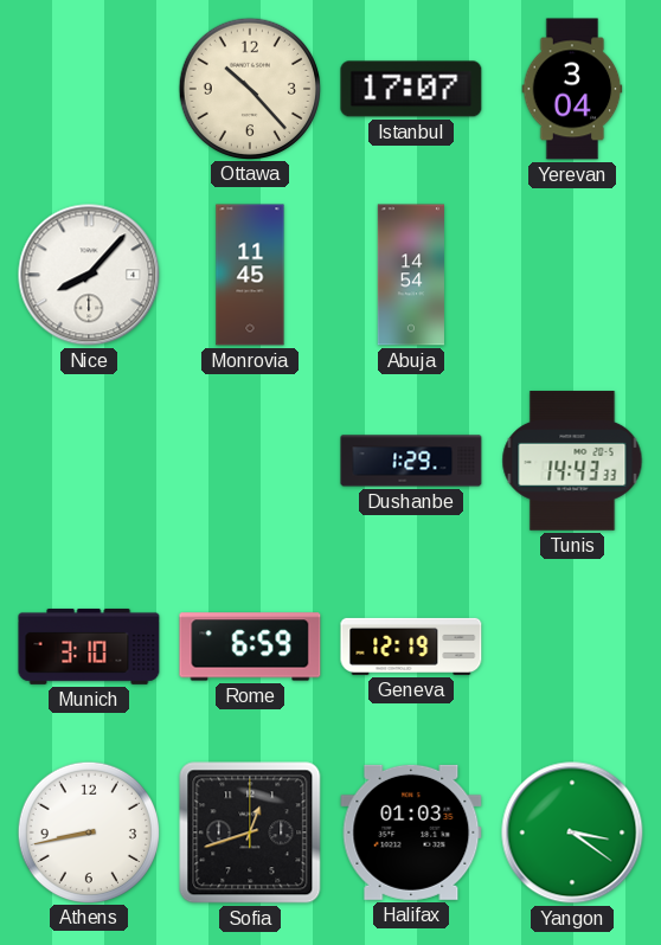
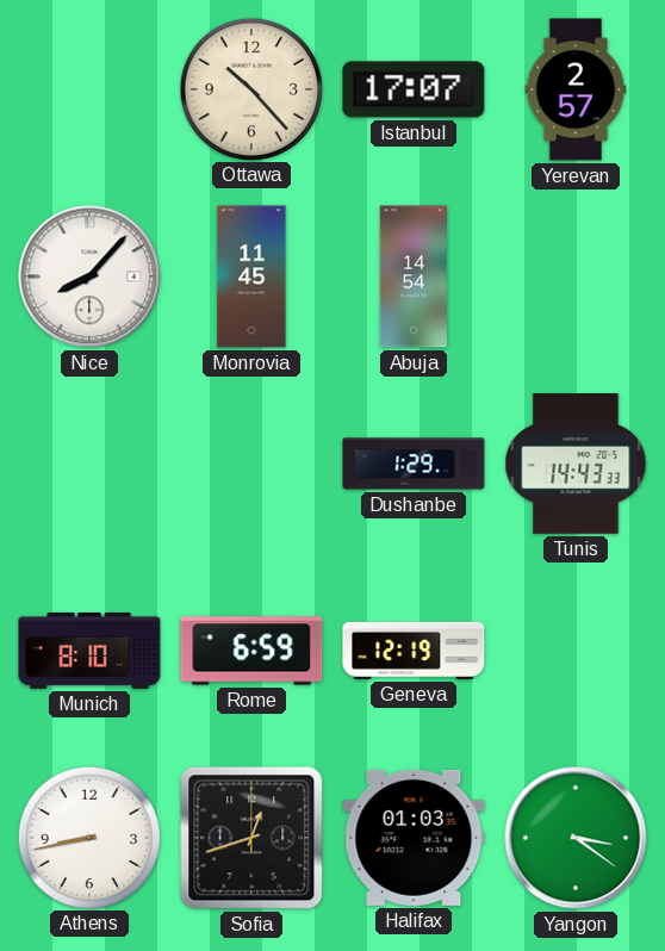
Yerevan: 3:04 -> 2:57 (576, 89)
Munich: 3:10 -> 8:10 (89, 651)
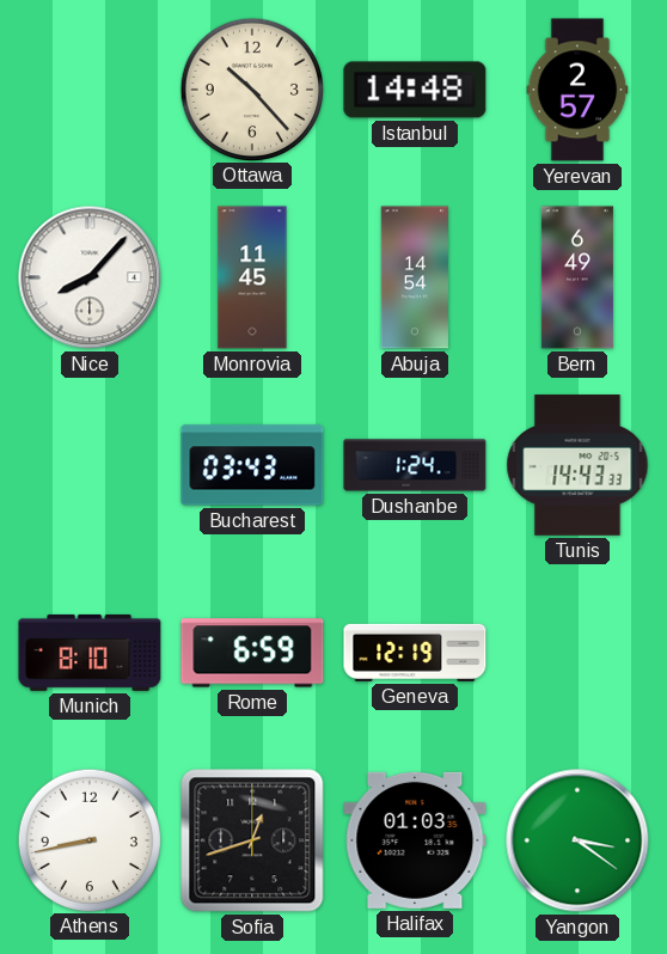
Istanbul: 17:07 -> 14:48 (415, 90)
Bern: none -> 6:49 (577, 277)
Bucharest: none -> 03:43 (252, 465)
Dushanbe: 1:29 -> 1:24 (415, 465)
